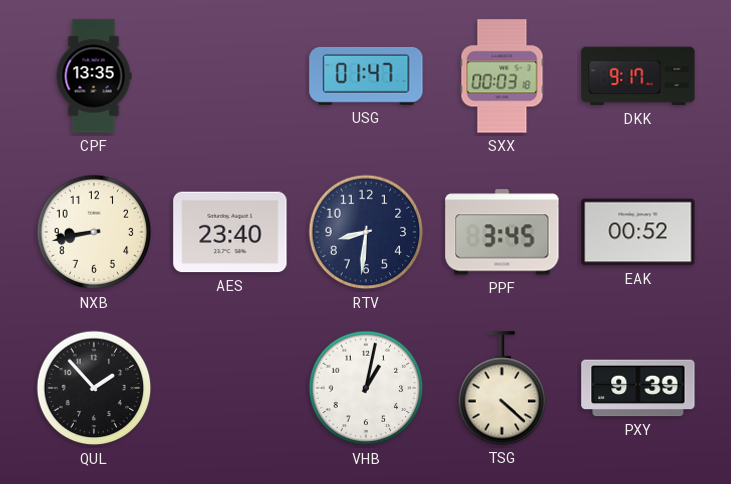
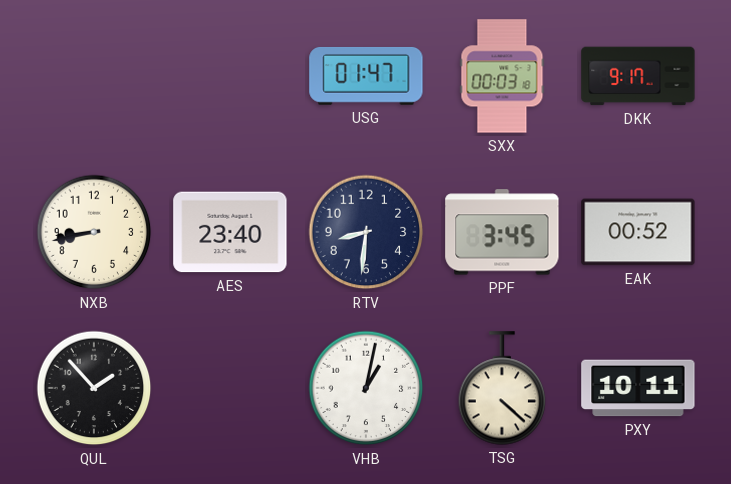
CPF: 13:35 -> none (94, 76)
PXY: 9:39 -> 10:11 (638, 388)
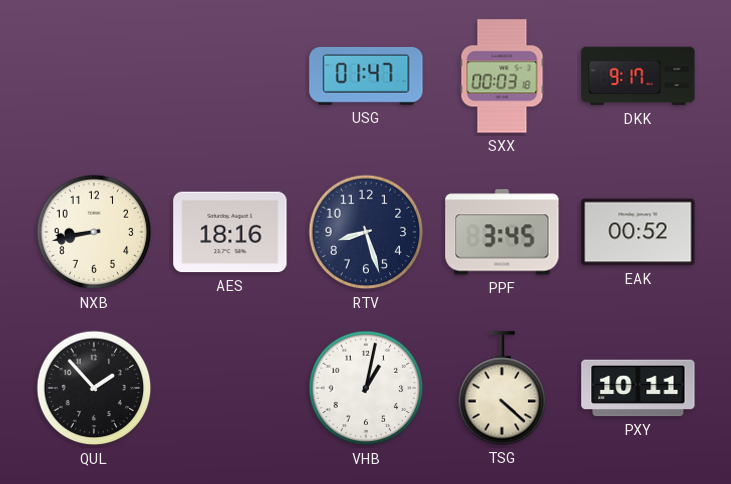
AES: 23:40 -> 18:16 (230, 232)
RTV: 8:31 -> 8:27 (366, 232)
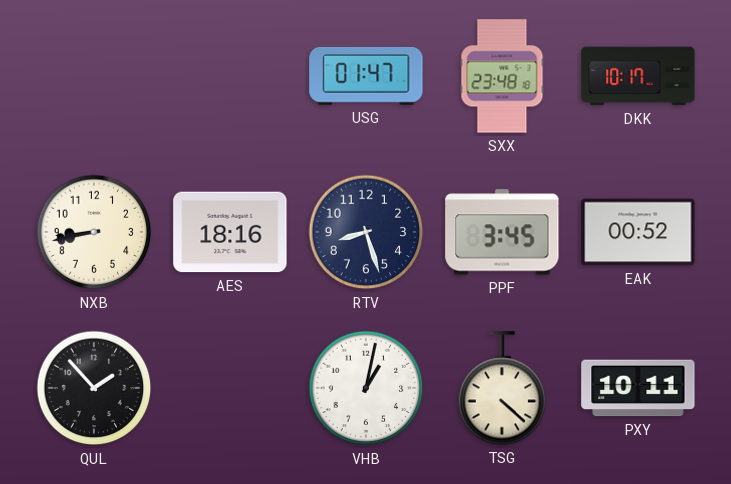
SXX: 00:03 -> 23:48 (502, 76)
DKK: 9:17 -> 10:17 (638, 76)
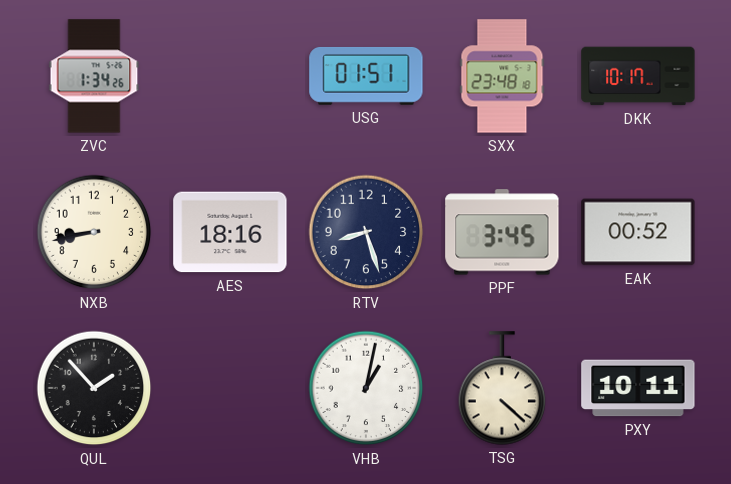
ZVC: none -> 1:34 (94, 76)
USG: 01:47 -> 01:51 (366, 76)
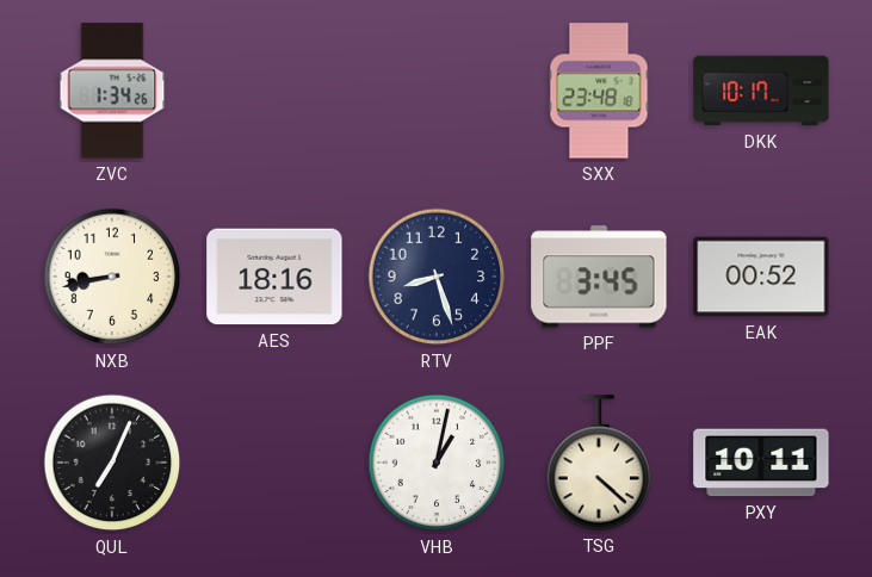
USG: 01:51 -> none (366, 76)
QUL: 1:53 -> 7:04 (112, 463)
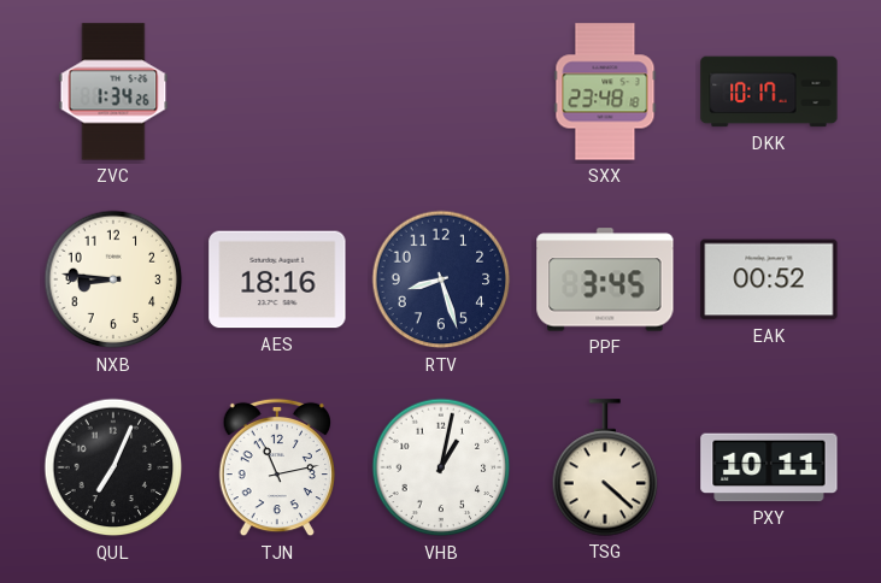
NXB: 8:43 -> 8:46 (113, 279)
TJN: none -> 11:13 (276, 467)
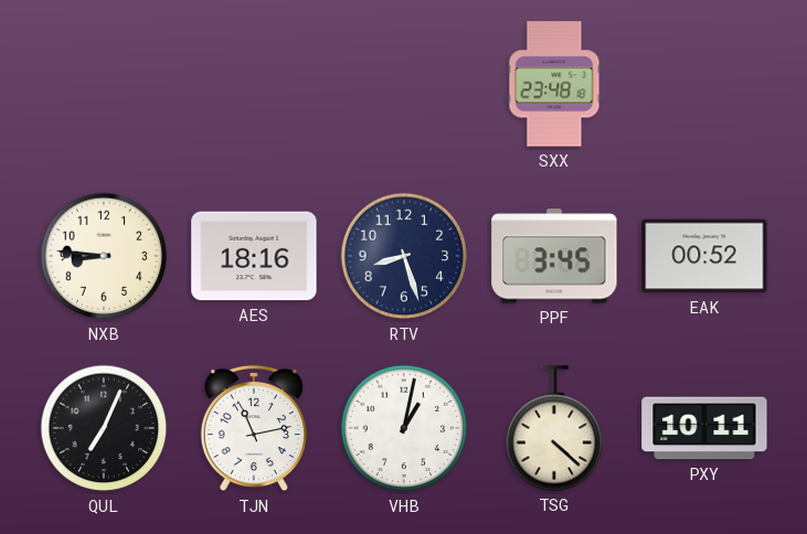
ZVC: 1:34 -> none (113, 92)
DKK: 10:17 -> none (769, 92)
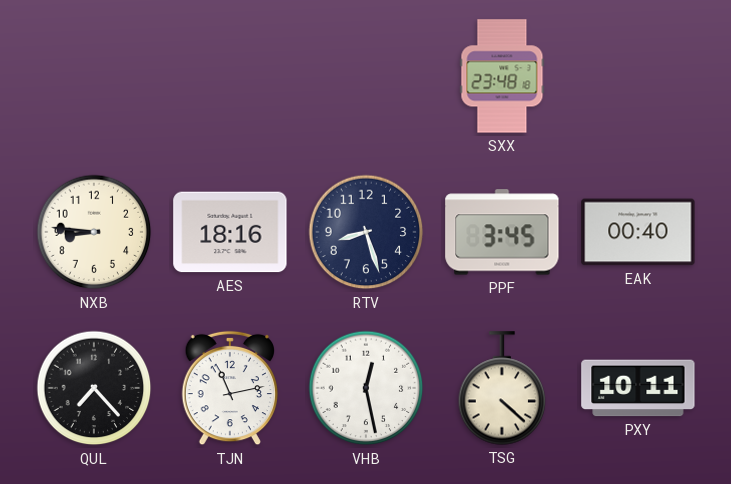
EAK: 00:52 -> 00:40 (638, 232)
QUL: 7:04 -> 7:23 (94, 388)
VHB: 1:02 -> 12:28 (366, 388)
